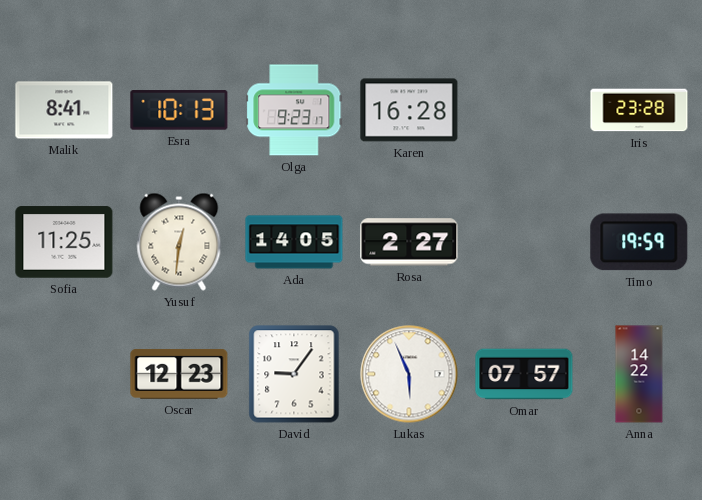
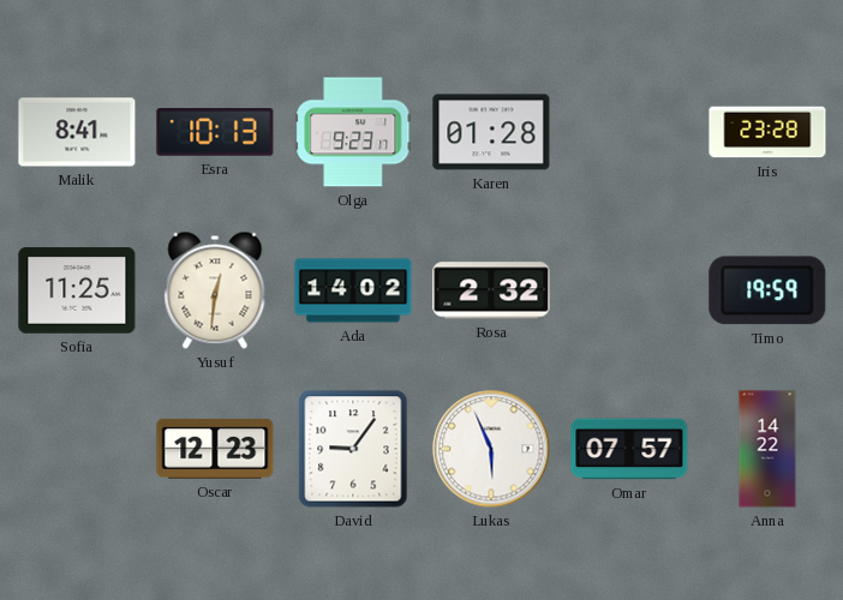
Karen: 16:28 -> 01:28 (491, 132)
Ada: 14:05 -> 14:02 (353, 290)
Rosa: 2:27 -> 2:32 (491, 290)
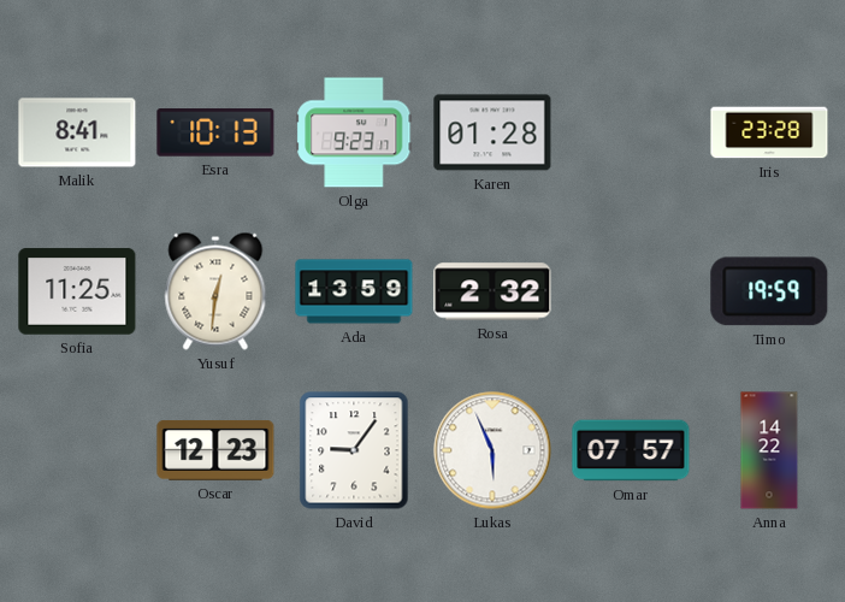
Ada: 14:02 -> 13:59 (354, 291)
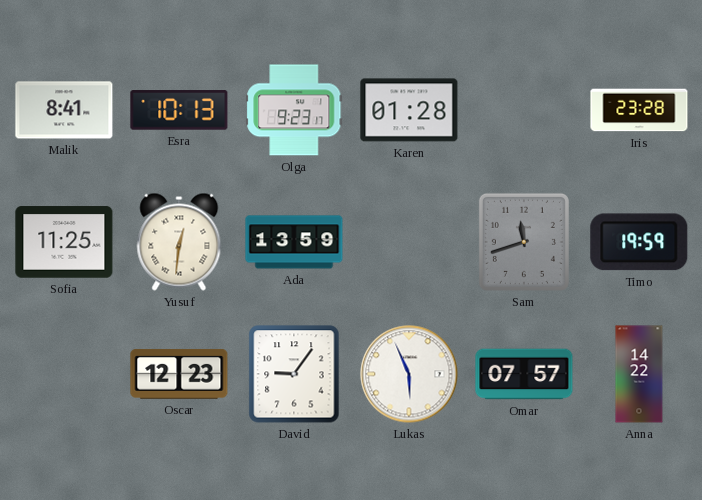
Rosa: 2:32 -> none (492, 291)
Sam: none -> 11:42 (524, 242)
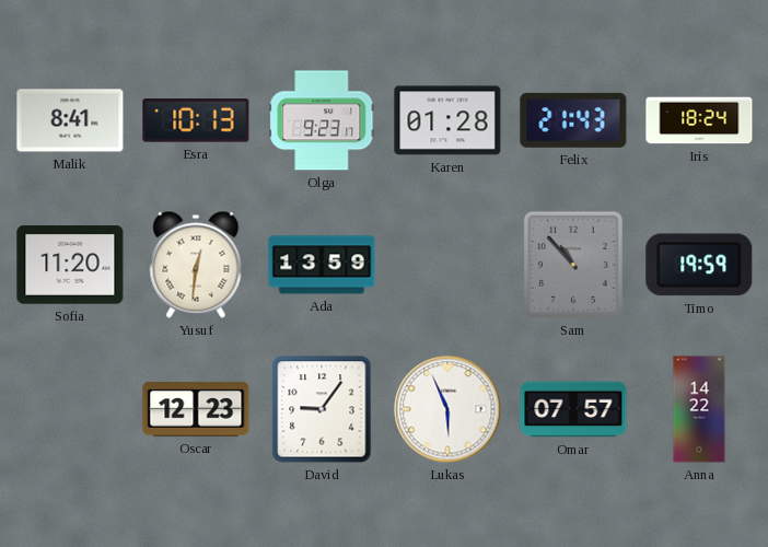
Felix: none -> 21:43 (573, 120)
Iris: 23:28 -> 18:24 (699, 120)
Sofia: 11:25 -> 11:20 (70, 265)
Sam: 11:42 -> 10:53 (573, 265)
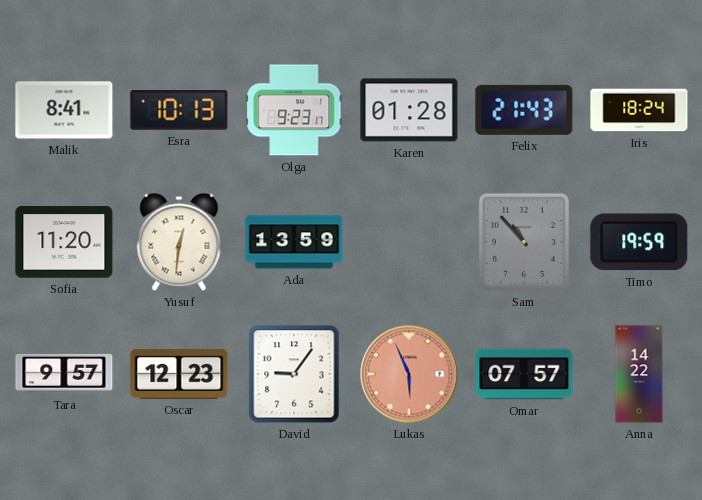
Tara: none -> 9:57 (64, 374)
Lukas dial: white -> salmon (409, 374)
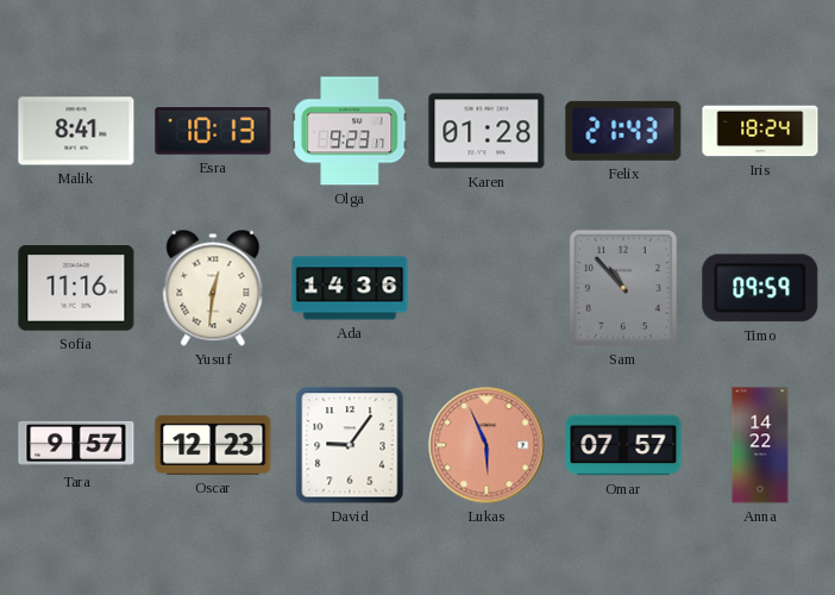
Sofia: 11:20 -> 11:16 (76, 288)
Ada: 13:59 -> 14:36 (350, 288)
Timo: 19:59 -> 09:59 (760, 288)
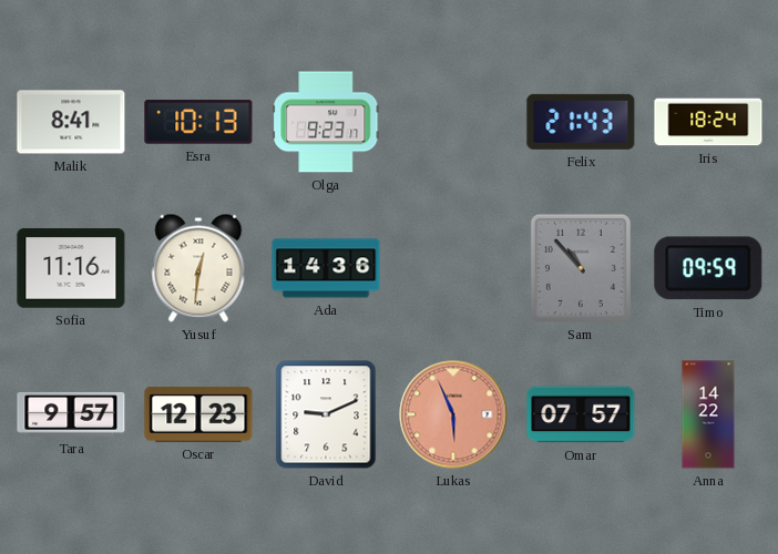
Karen: 01:28 -> none (486, 131)
David: 9:06 -> 9:11 (326, 414)
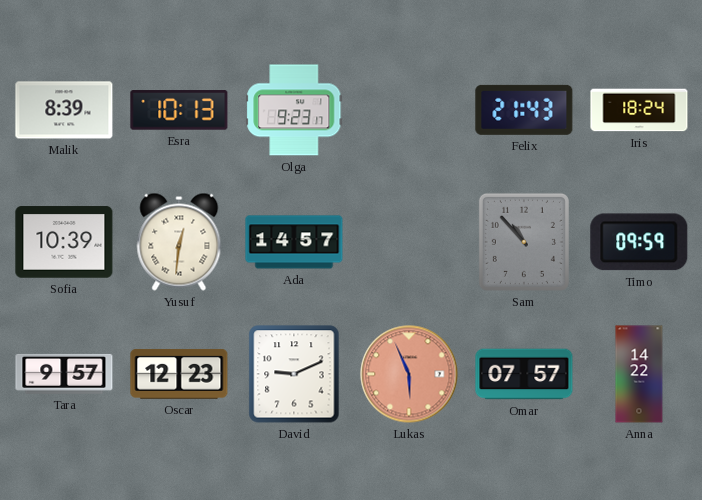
Malik: 8:41 -> 8:39 (64, 110)
Sofia: 11:16 -> 10:39 (64, 242)
Ada: 14:36 -> 14:57 (294, 242)
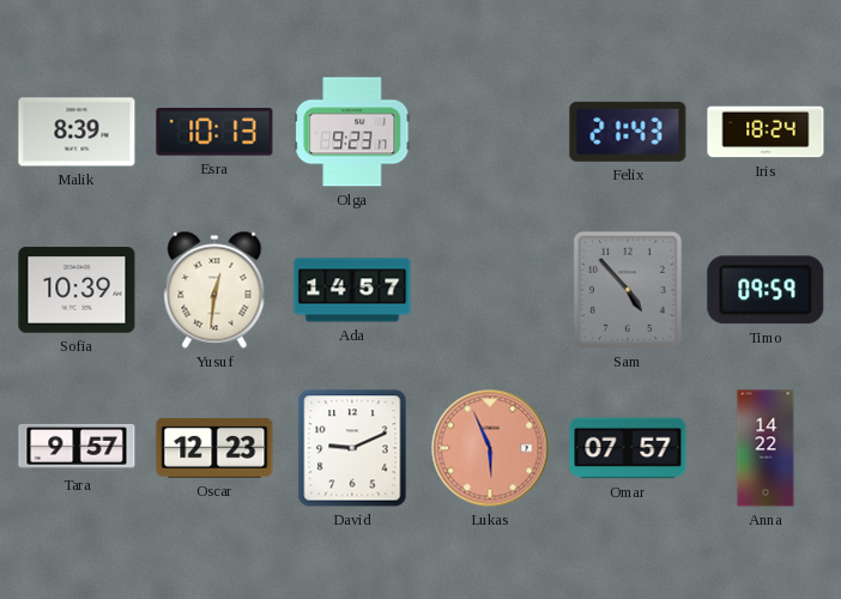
Sam: 10:53 -> 4:53 (628, 290)
